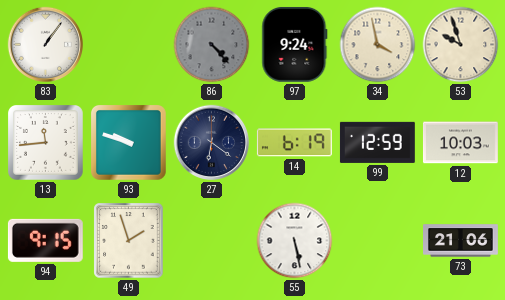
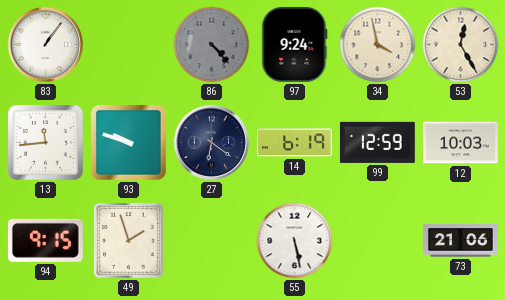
53: 9:57 -> 12:25 (461, 45)
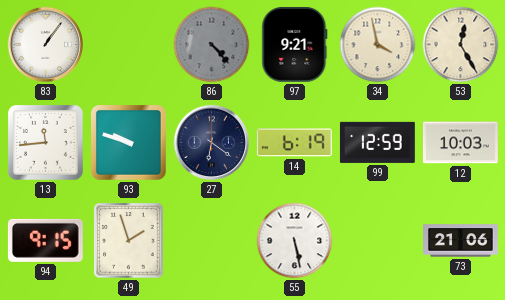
97: 9:24 -> 9:21 (295, 44)
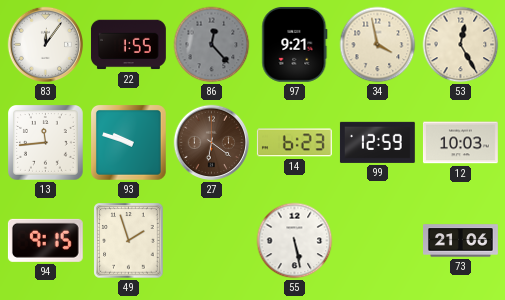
83: 1:06 -> 12:06 (46, 45)
22: none -> 1:55 (129, 45)
86: 4:23 -> 12:23 (212, 45)
27 dial: navy -> brown (212, 143)
14: 6:19 -> 6:23 (294, 143)
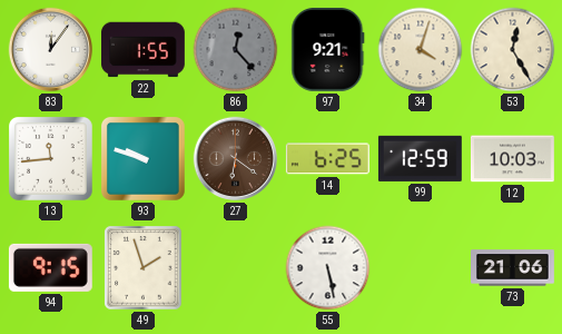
34: 3:58 -> 4:03 (421, 50)
14: 6:23 -> 6:25 (327, 159)
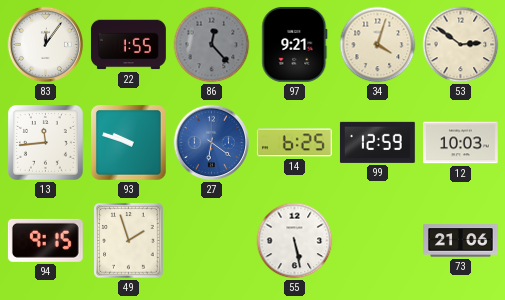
53: 12:25 -> 2:51 (461, 45)
27 dial: brown -> blue (212, 143)
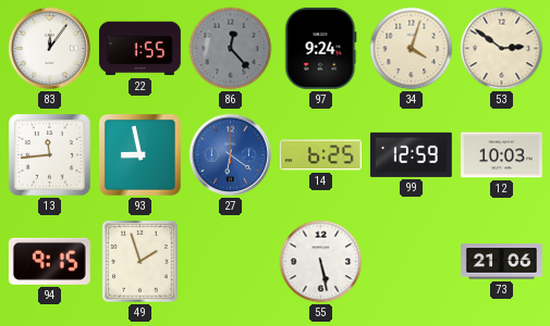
97: 9:21 -> 9:24 (321, 48)
93: 9:48 -> 8:58 (140, 155)
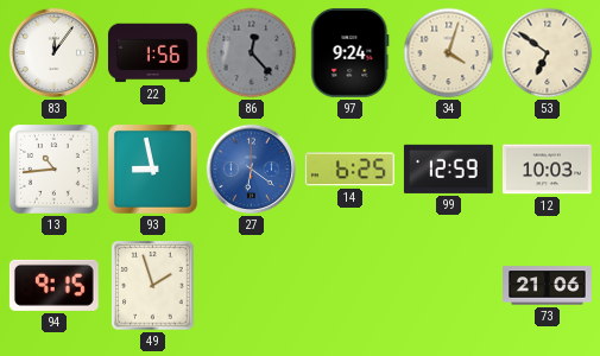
22: 1:55 -> 1:56 (153, 53)
53: 2:51 -> 6:51 (548, 53)
13: 11:44 -> 10:44 (55, 170)
55: 5:28 -> none (321, 262)
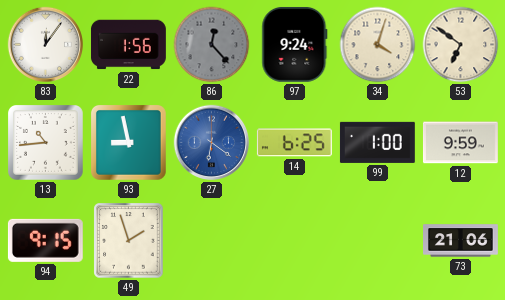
99: 12:59 -> 1:00 (377, 142)
12: 10:03 -> 9:59 (460, 143)
